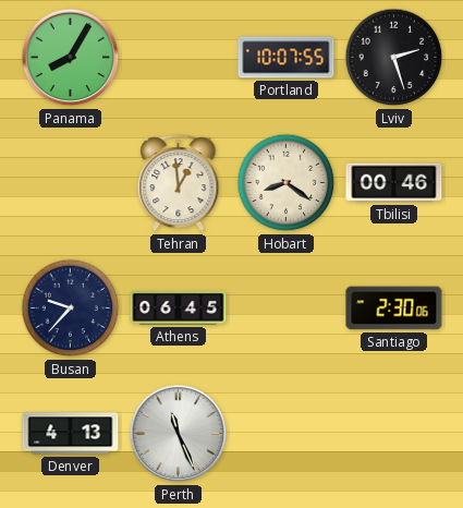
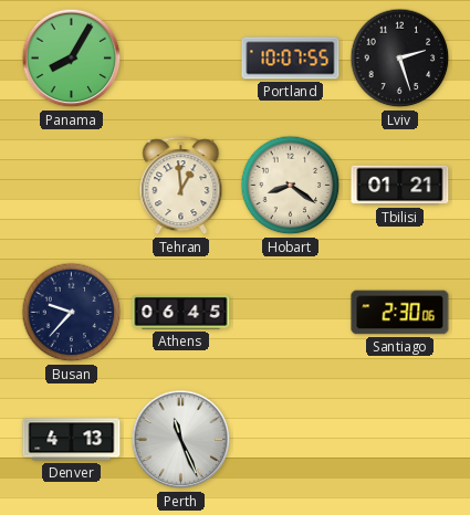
Tbilisi: 00:46 -> 01:21 (400, 186)
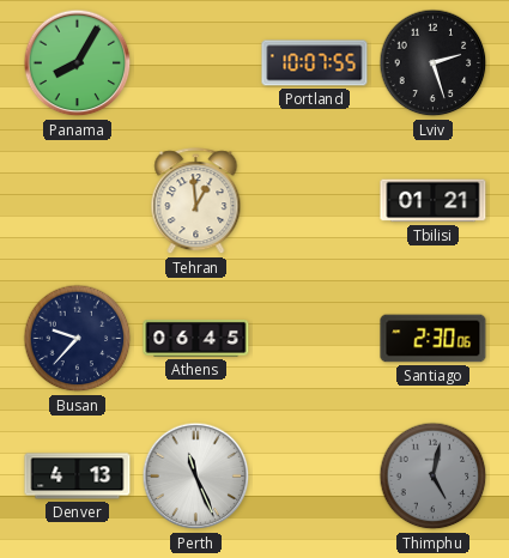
Hobart: 8:21 -> none (291, 186)
Thimphu: none -> 5:02 (434, 477)
